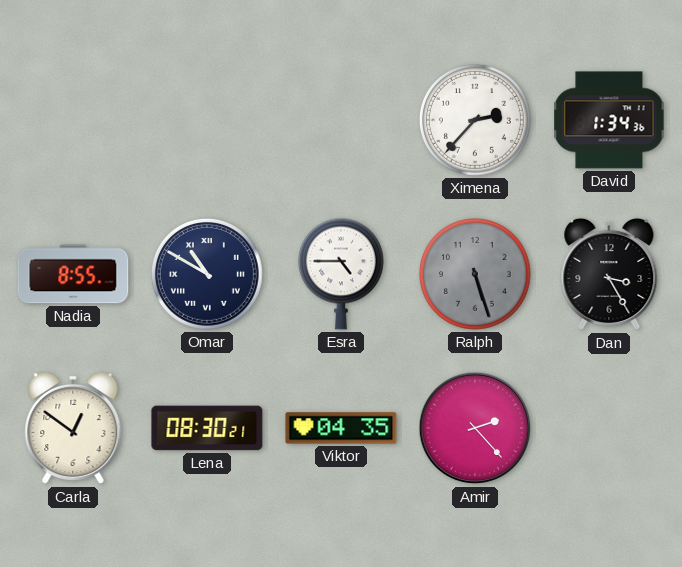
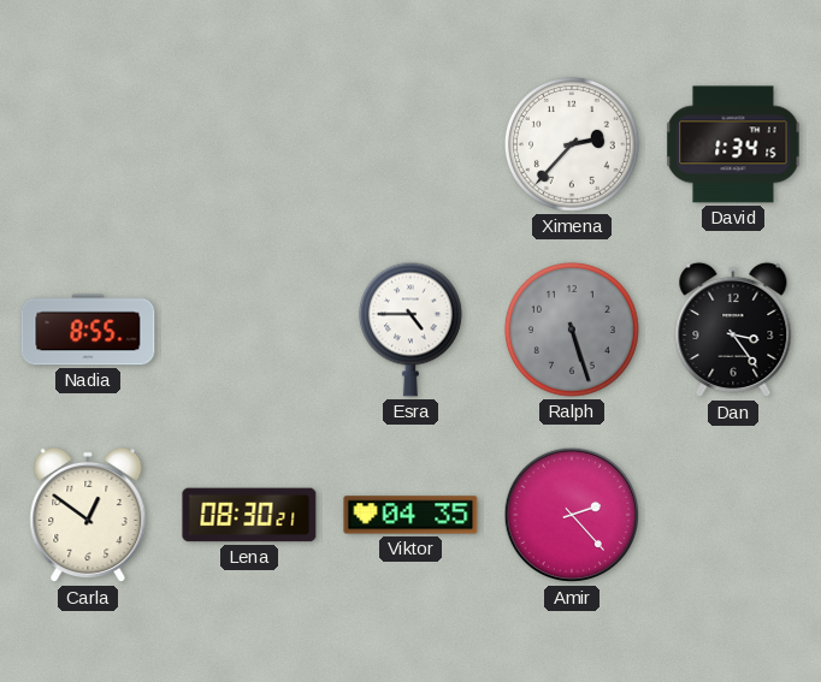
David: 1:34:36 -> 1:34:15 (733, 144)
Omar: 10:50 -> none (208, 275)
Dan: 3:25 -> 3:24 (733, 330)
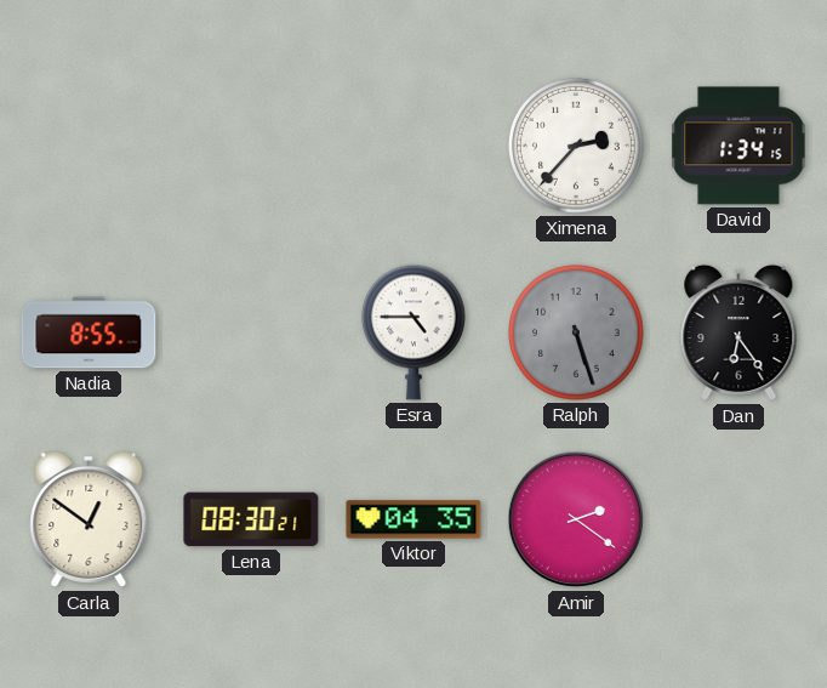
Dan: 3:24 -> 6:24 (738, 332)
Amir: 2:23 -> 2:21 (576, 519)
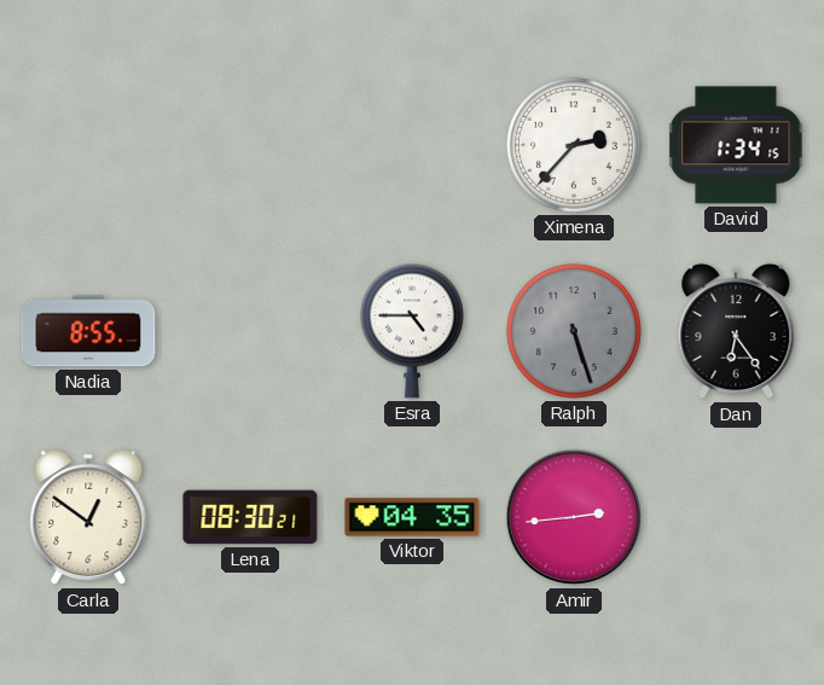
Amir: 2:21 -> 2:44 (574, 517)
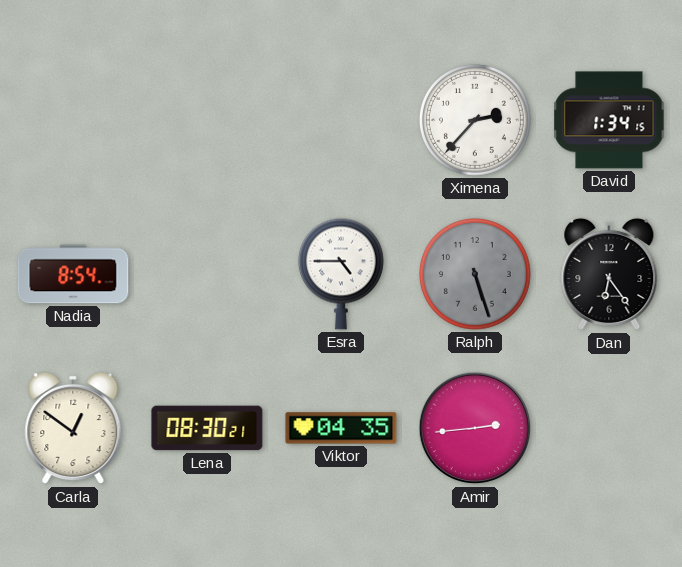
Nadia: 8:55 -> 8:54 (73, 274)
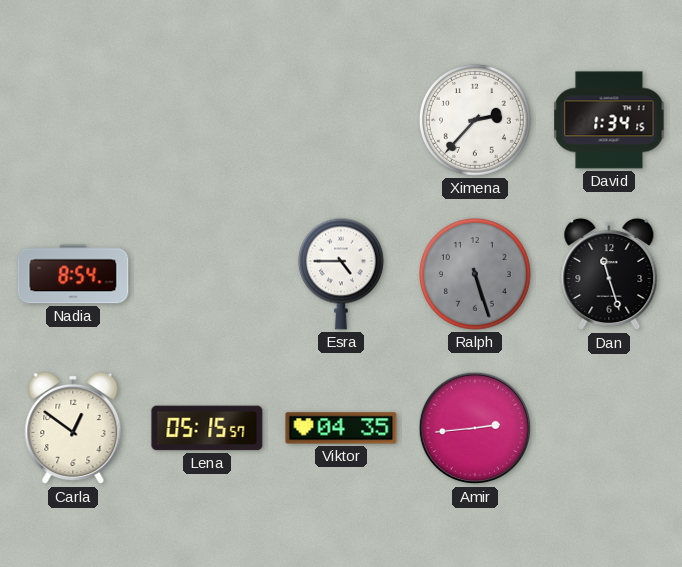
Dan: 6:24 -> 11:27 (609, 274)
Lena: 08:30 -> 05:15 (207, 428)
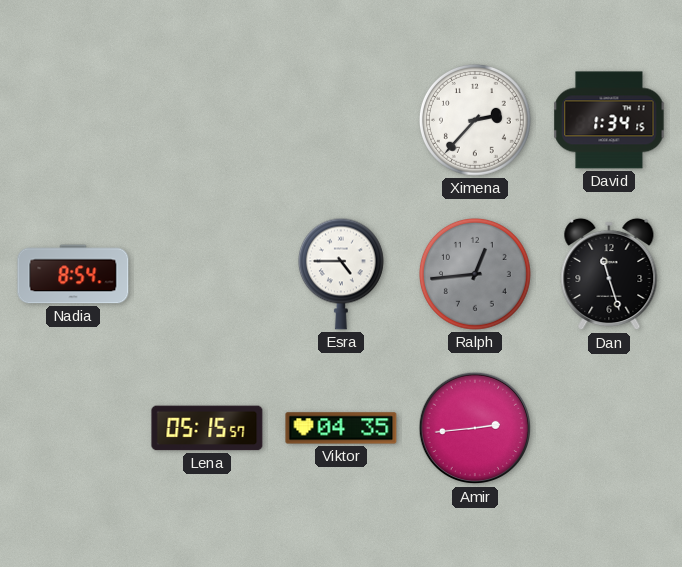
Ralph: 5:27 -> 12:44 (476, 275)
Carla: 12:51 -> none (73, 428)
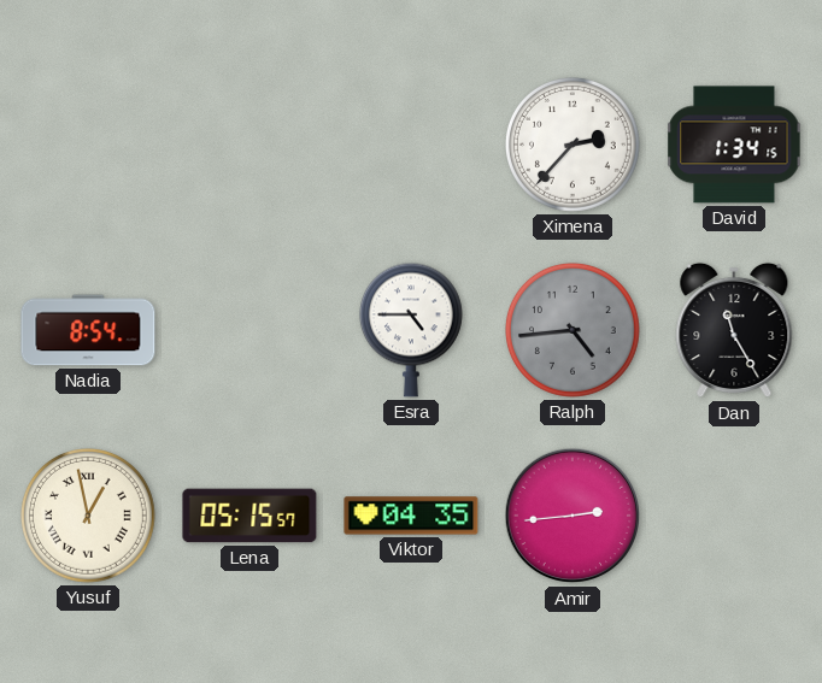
Ralph: 12:44 -> 4:44 (574, 331)
Dan: 11:27 -> 11:25 (734, 330)
Yusuf: none -> 12:58 (89, 517)
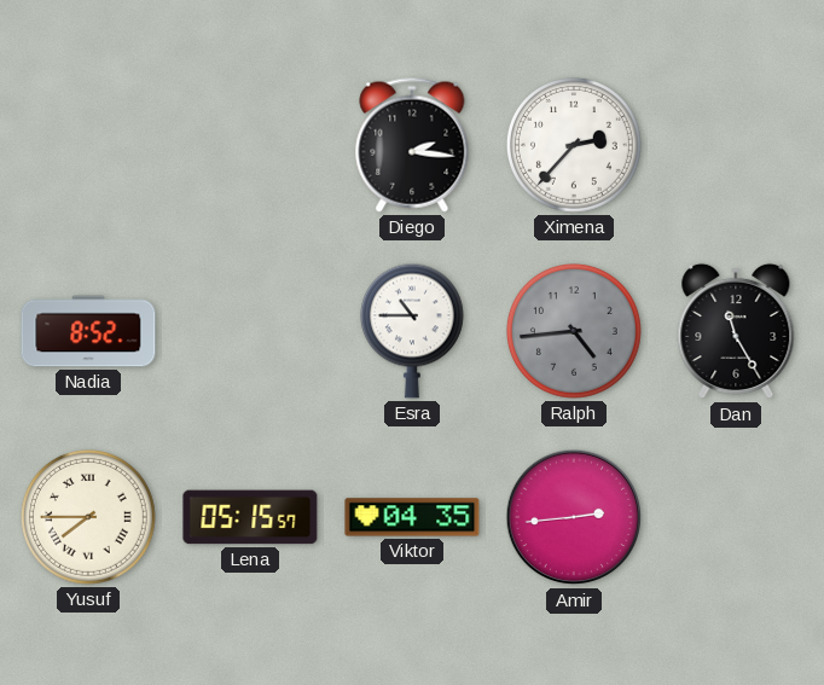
Diego: none -> 2:16 (412, 145)
David: 1:34 -> none (734, 145)
Nadia: 8:54 -> 8:52 (88, 331)
Esra: 4:45 -> 10:45 (412, 331)
Yusuf: 12:58 -> 7:45 (89, 518)
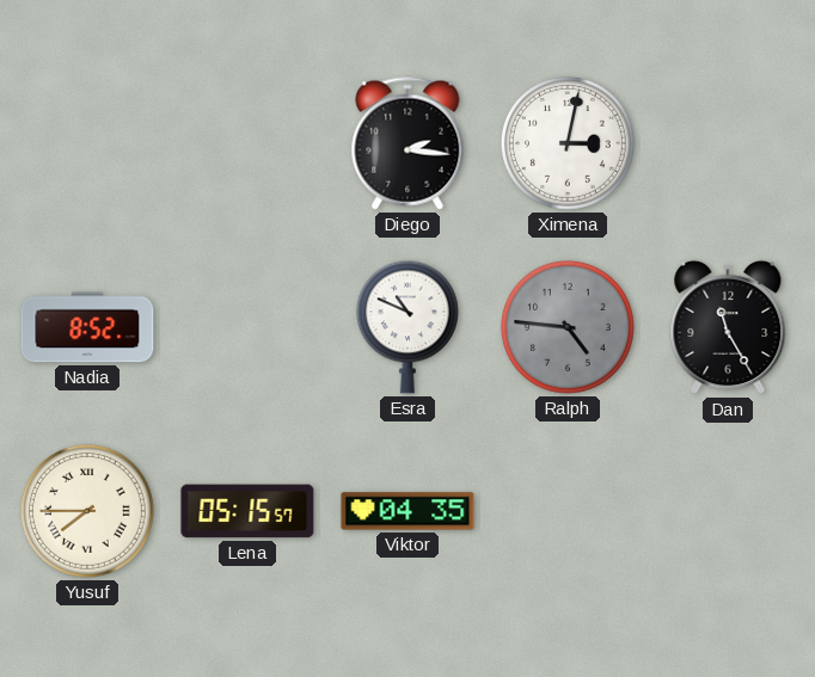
Ximena: 2:37 -> 3:02 (569, 144)
Esra: 10:45 -> 10:49 (407, 327)
Ralph: 4:44 -> 4:46 (569, 328)
Amir: 2:44 -> none (574, 517)
